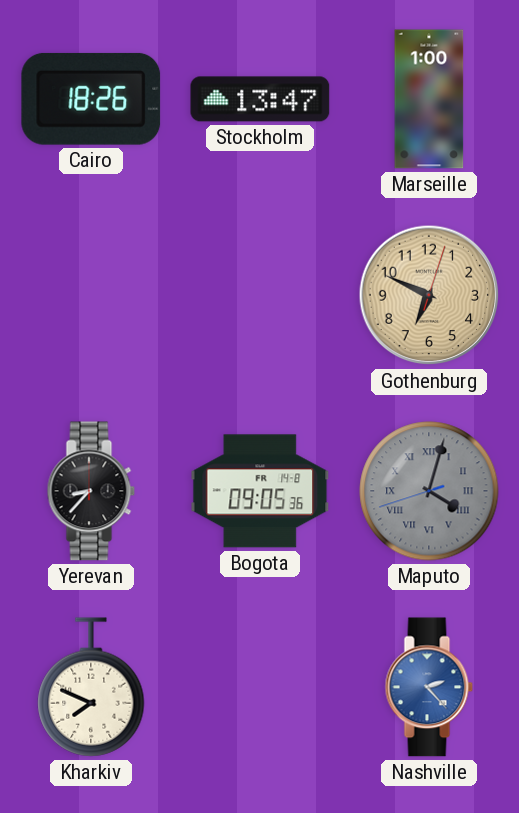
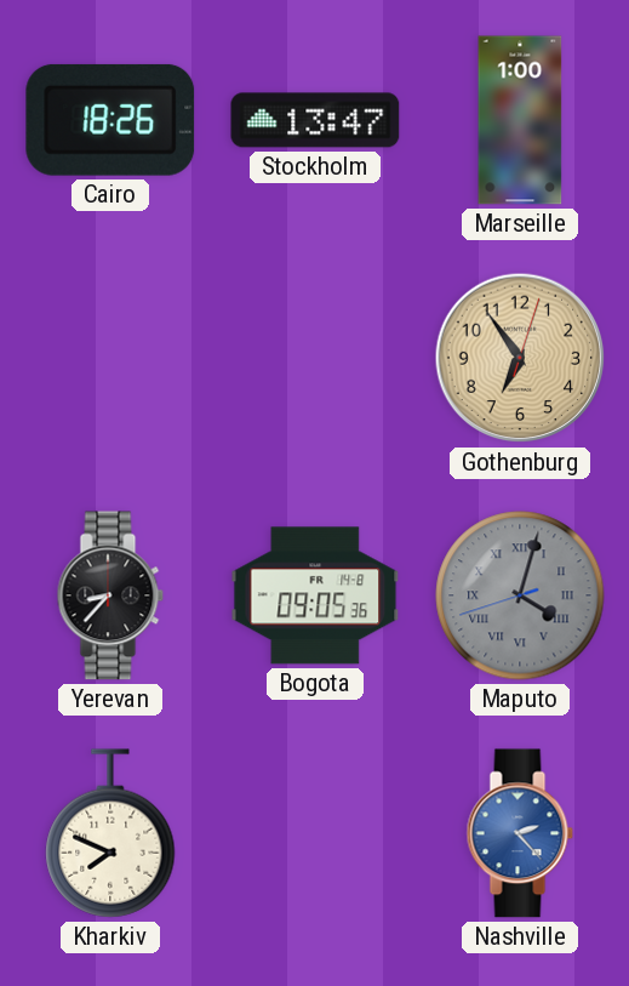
Gothenburg: 6:49 -> 6:54 (520, 358)
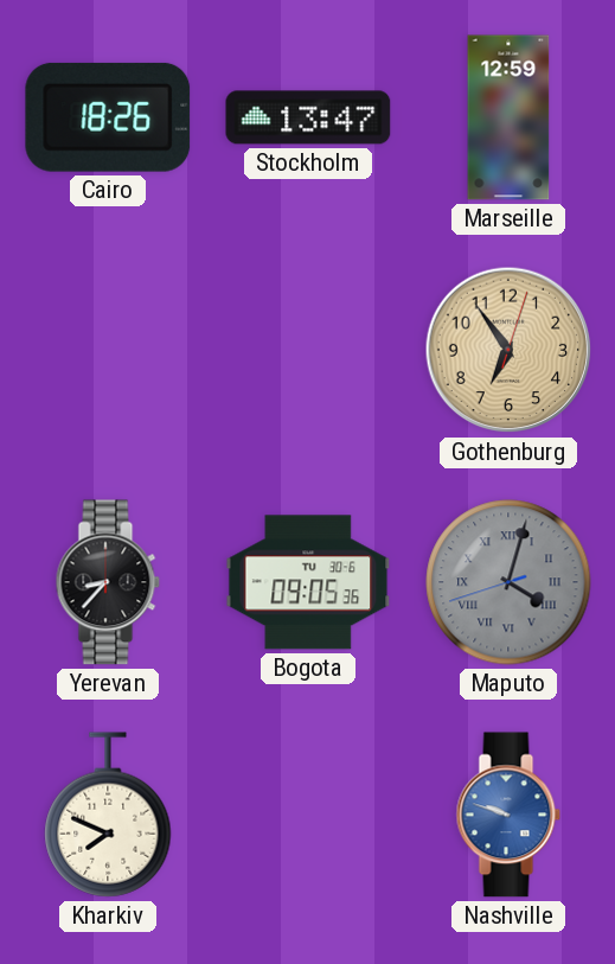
Marseille: 1:00 -> 12:59 (508, 117)
Bogota date: FR 14-8 -> TU 30-6 (308, 582)
Nashville: 2:23 -> 9:48 (508, 815)
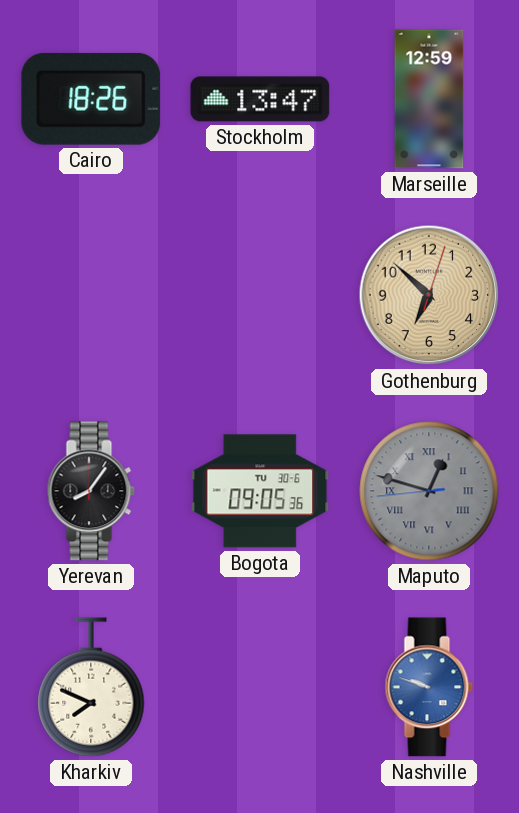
Gothenburg: 6:54 -> 6:52 (429, 295)
Yerevan: 8:37 -> 8:06 (91, 491)
Maputo: 4:02 -> 12:47 (429, 491)
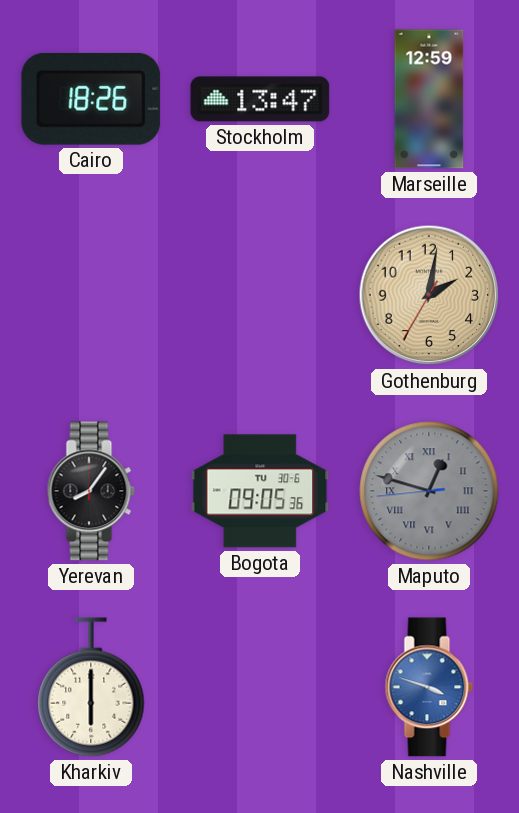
Gothenburg: 6:52 -> 2:01 (429, 295)
Kharkiv: 7:49 -> 6:00 (91, 687)
Nashville: 9:48 -> 3:48 (429, 687)
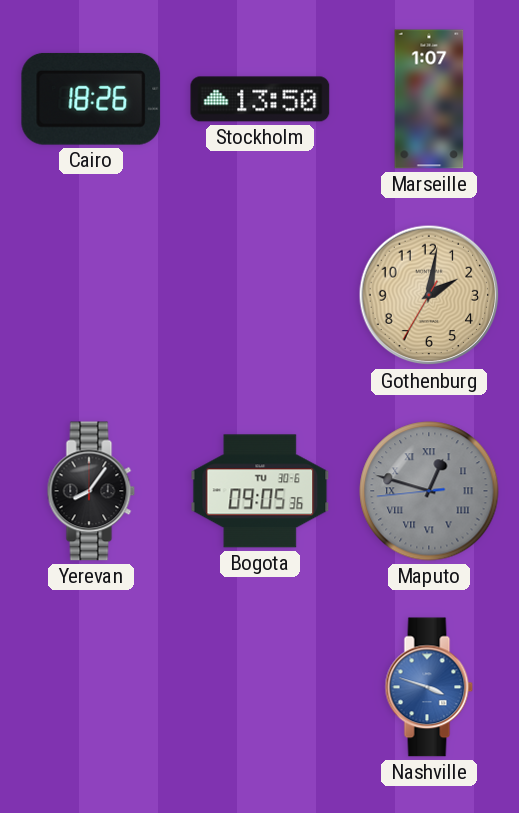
Stockholm: 13:47 -> 13:50 (260, 99)
Marseille: 12:59 -> 1:07 (429, 99)
Kharkiv: 6:00 -> none (91, 687)
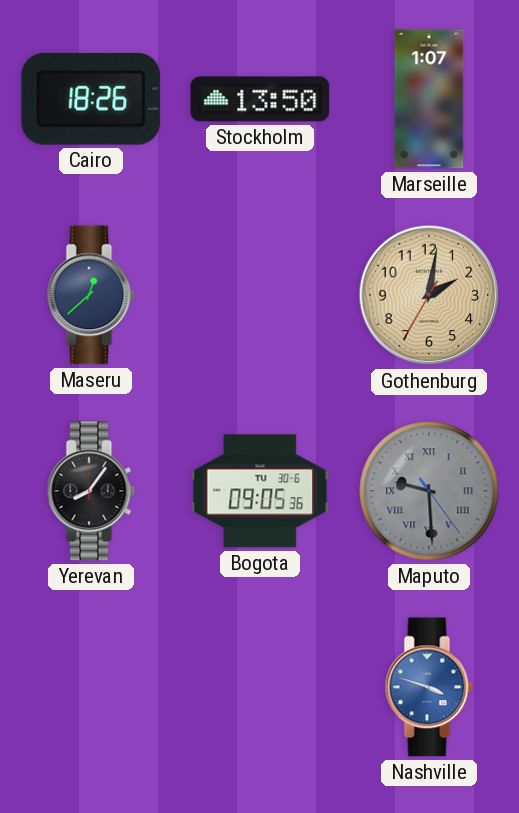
Maseru: none -> 12:38 (91, 295)
Maputo: 12:47 -> 9:29 (429, 491)
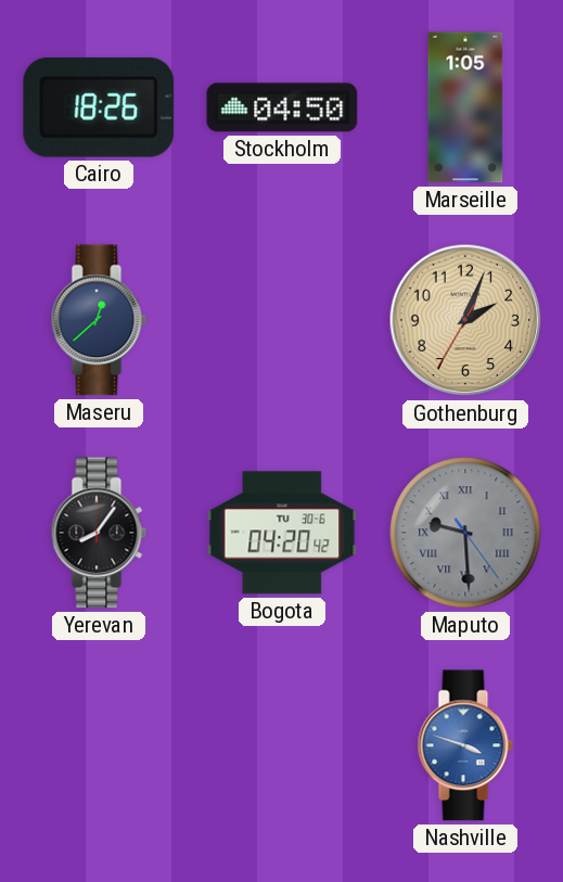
Stockholm: 13:50 -> 04:50 (282, 107)
Marseille: 1:07 -> 1:05 (465, 107)
Gothenburg: 2:01 -> 2:03 (465, 320)
Bogota: 09:05 -> 04:20 (282, 533)
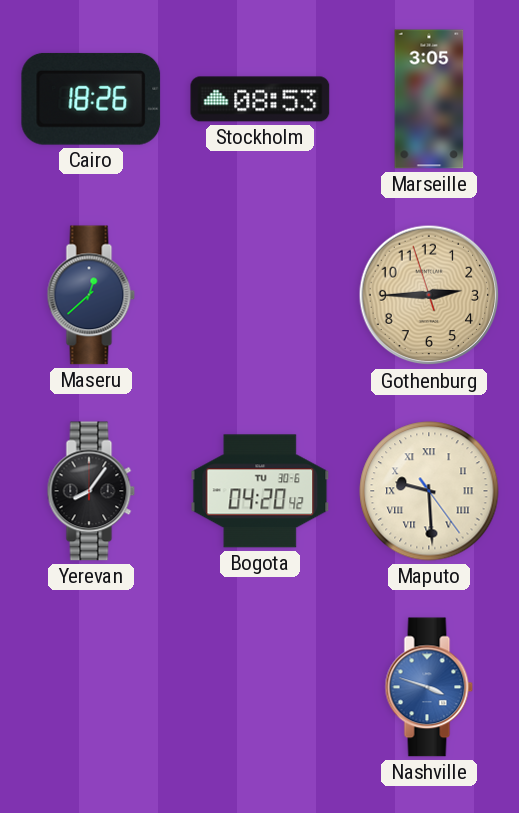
Stockholm: 04:50 -> 08:53 (260, 99)
Marseille: 1:05 -> 3:05 (429, 99)
Gothenburg: 2:03 -> 2:44 (429, 295)
Maputo dial: grey -> cream (429, 491)
